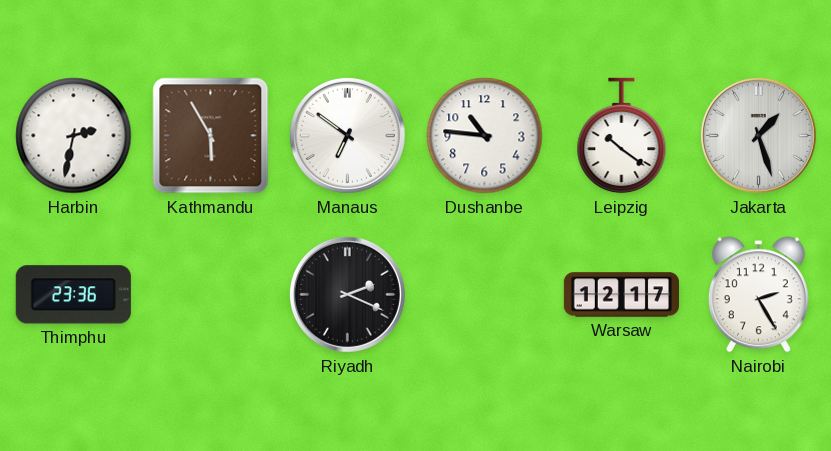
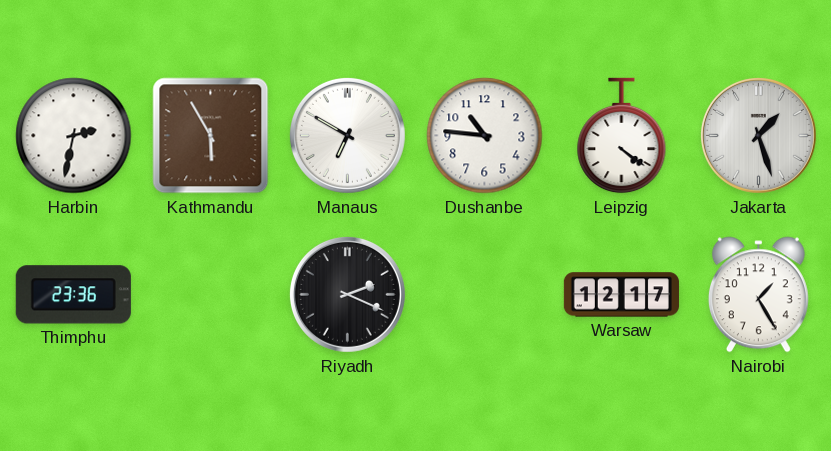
Manaus: 6:51 -> 6:50 (347, 135)
Leipzig: 10:21 -> 4:21 (622, 136)
Nairobi: 2:25 -> 1:25 (758, 295)
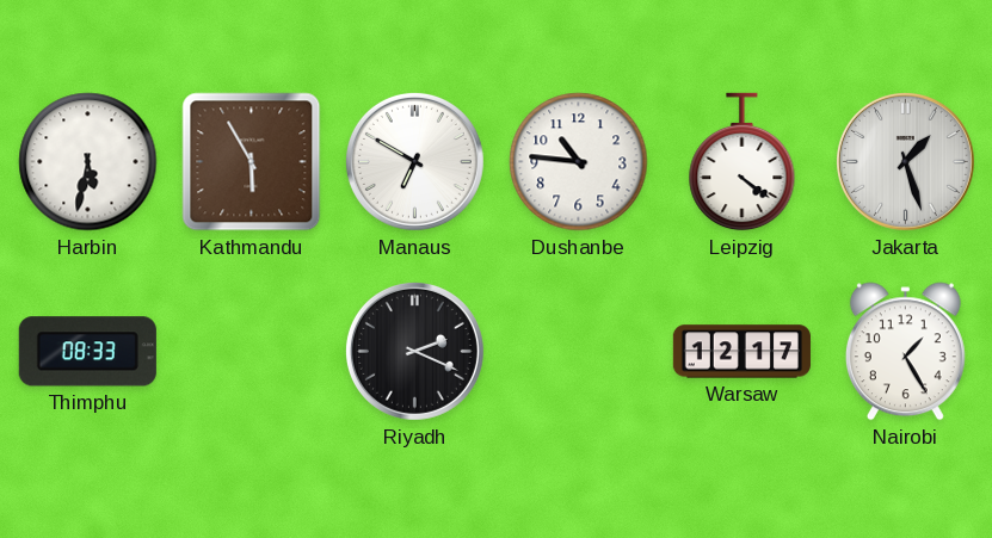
Harbin: 2:32 -> 5:32 (88, 162)
Thimphu: 23:36 -> 08:33 (87, 352)
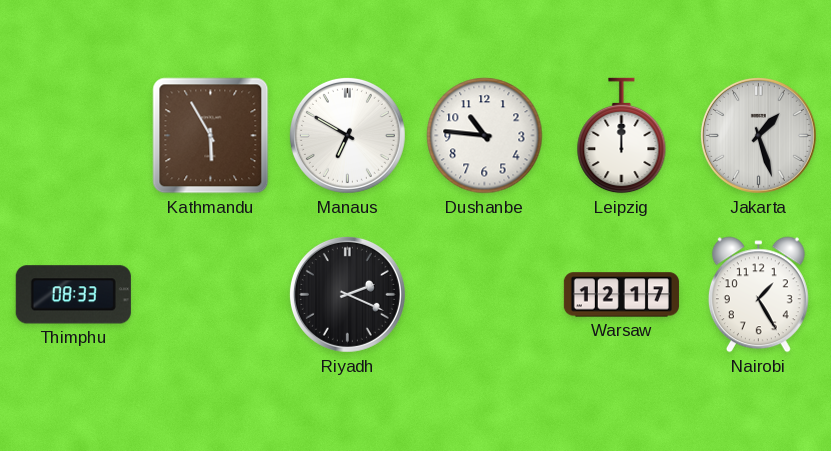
Harbin: 5:32 -> none (88, 162)
Leipzig: 4:21 -> 12:00 (622, 136)
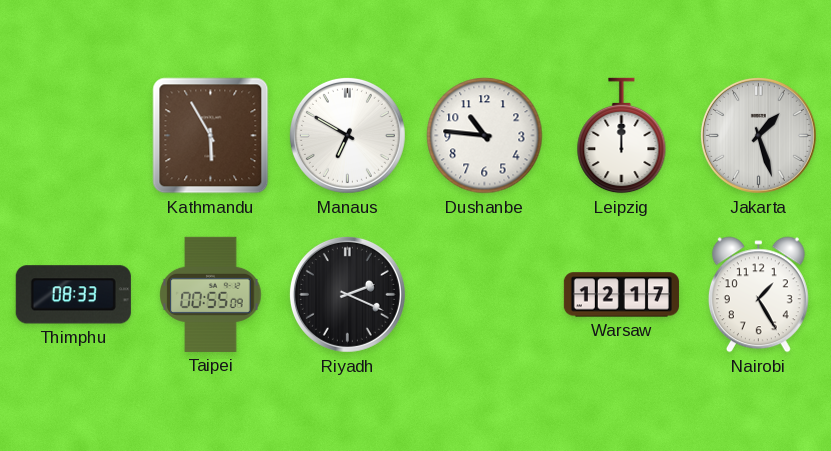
Taipei: none -> 00:55 (211, 294)
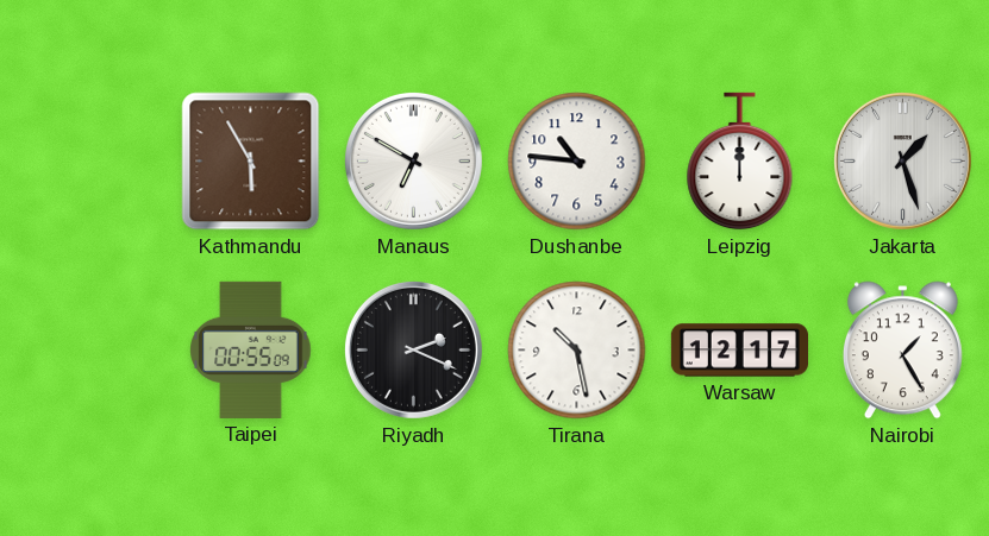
Thimphu: 08:33 -> none (73, 295)
Tirana: none -> 10:28 (577, 351)
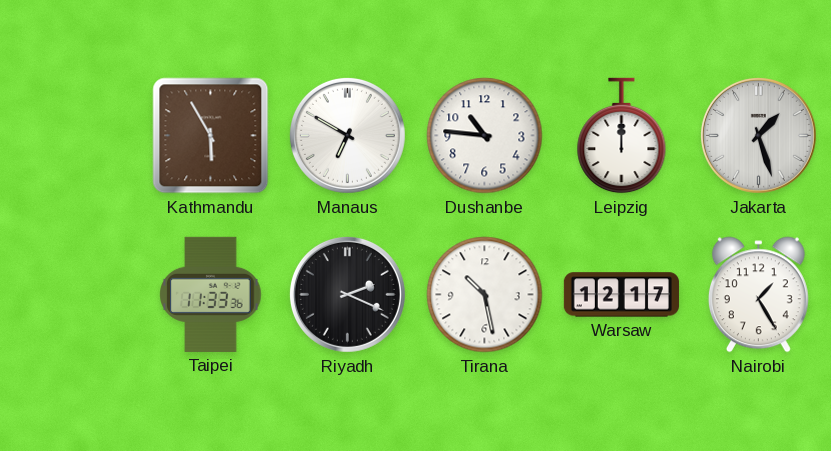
Taipei: 00:55 -> 11:33 (211, 294)
